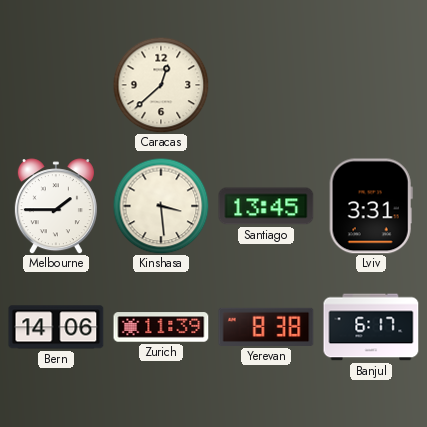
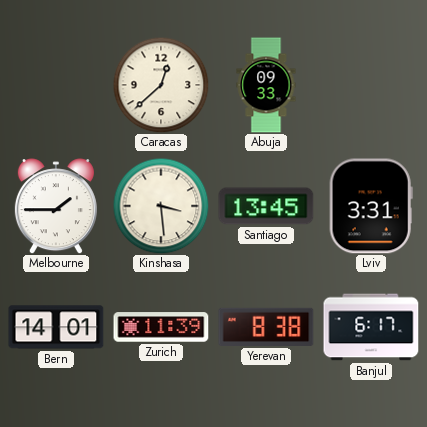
Abuja: none -> 09:33 (266, 85)
Bern: 14:06 -> 14:01 (56, 327)
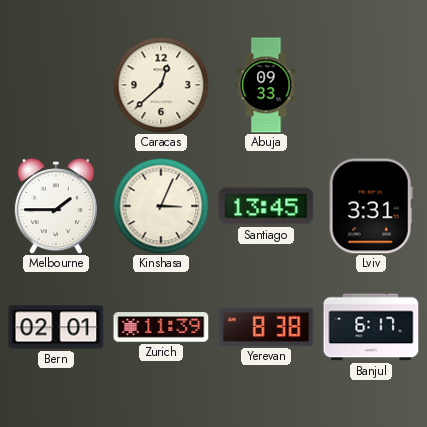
Kinshasa: 3:29 -> 3:04 (161, 206)
Bern: 14:01 -> 02:01 (56, 327)
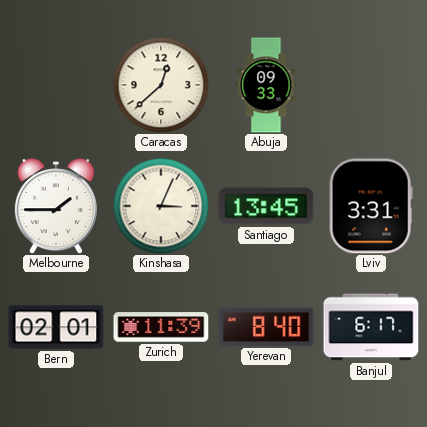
Yerevan: 8:38 -> 8:40 (266, 327)
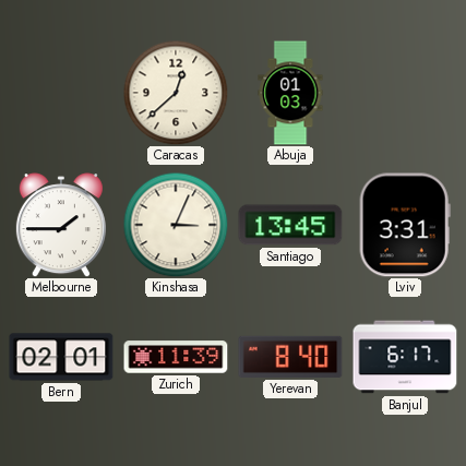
Abuja: 09:33 -> 01:03 (290, 93)
